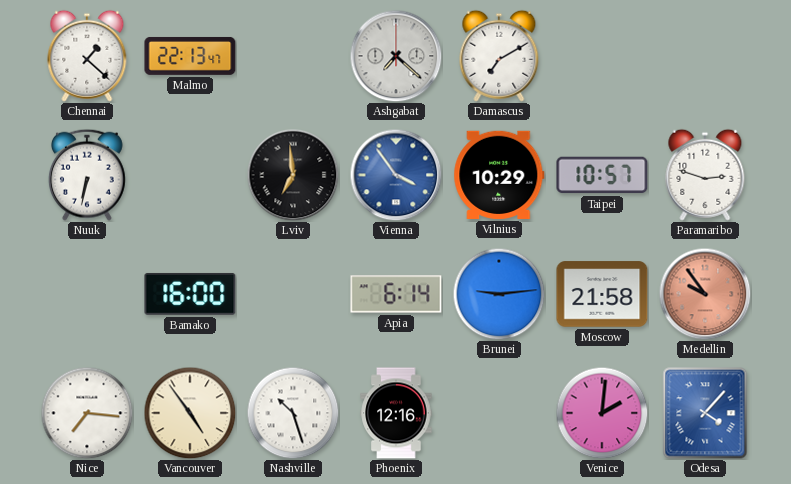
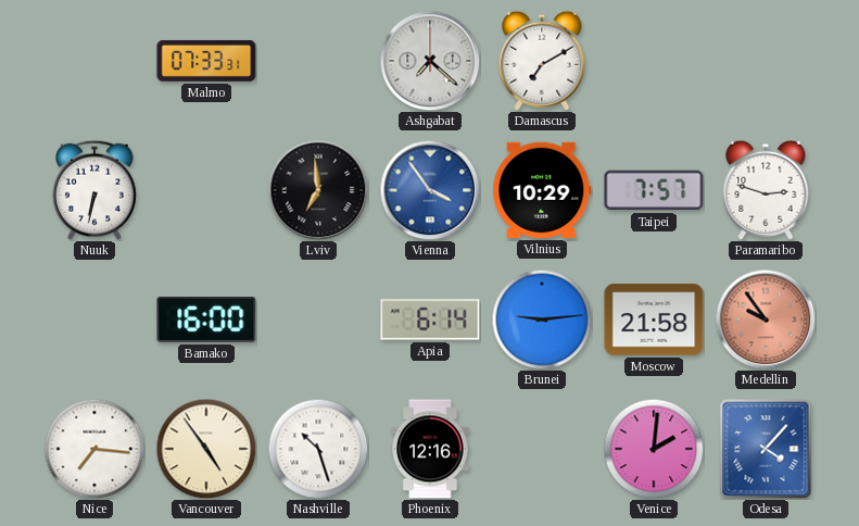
Chennai: 1:22 -> none (87, 56)
Malmo: 22:13 -> 07:33 (206, 61)
Taipei: 10:57 -> 7:57 (654, 190)
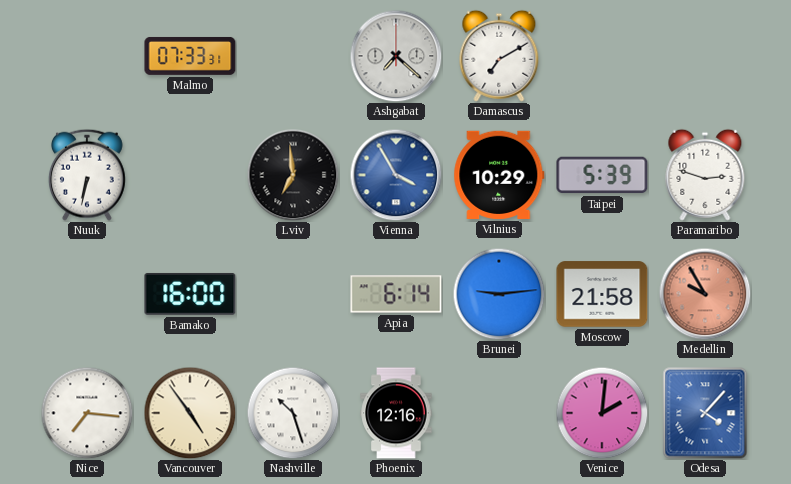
Vienna: 3:54 -> 3:55 (396, 175)
Taipei: 7:57 -> 5:39 (602, 175)
Medellin: 9:54 -> 9:55 (705, 294)
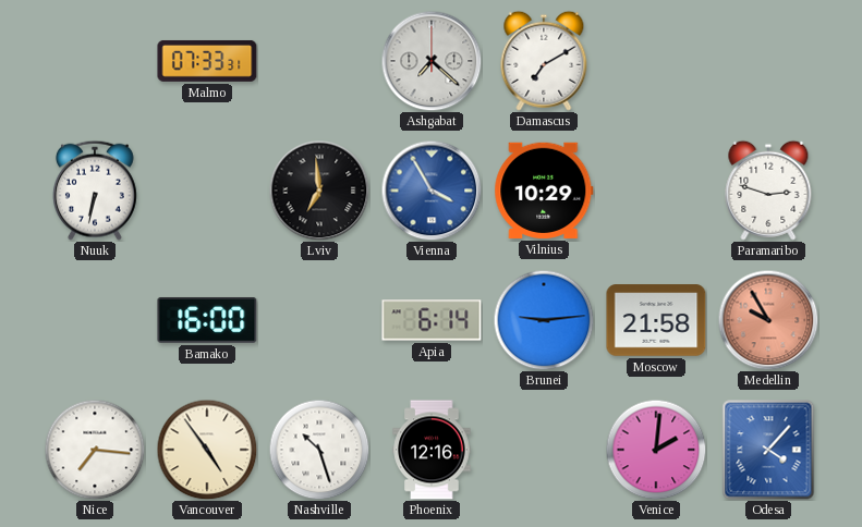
Taipei: 5:39 -> none (602, 175)
